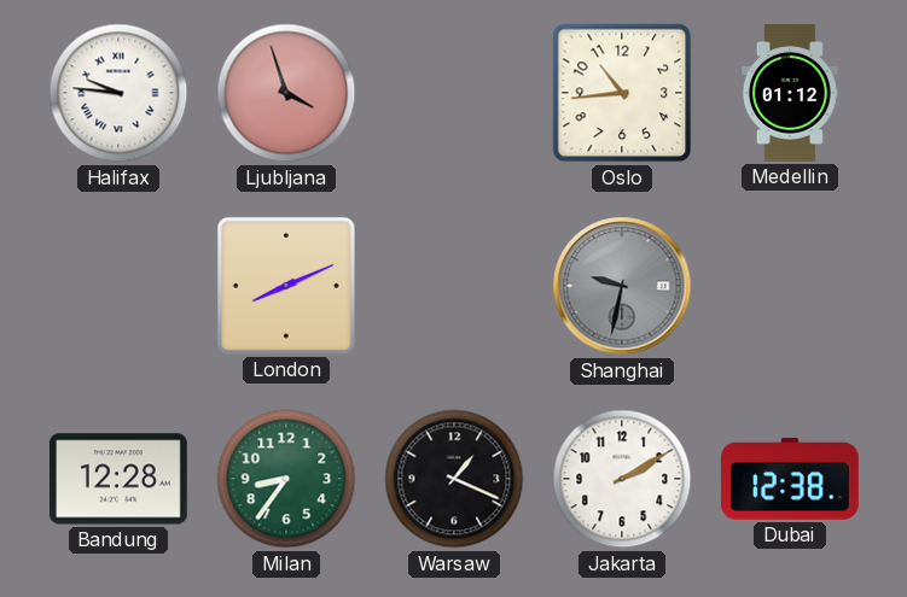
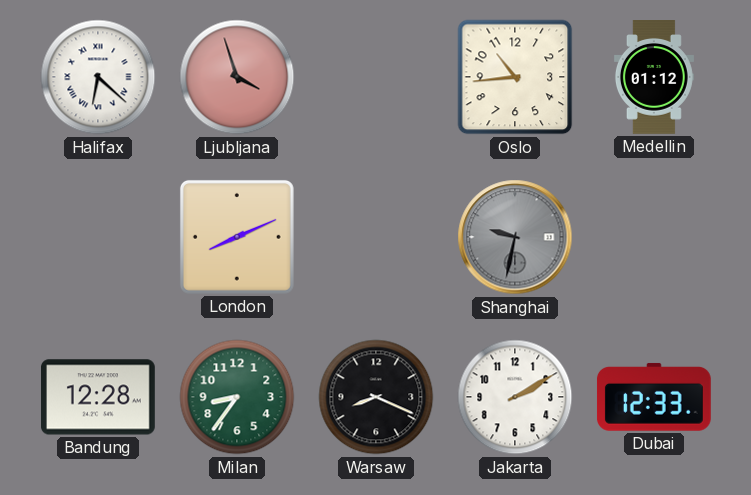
Halifax: 9:46 -> 6:22 (98, 77)
Warsaw: 1:19 -> 8:19 (376, 397)
Dubai: 12:38 -> 12:33 (654, 397)
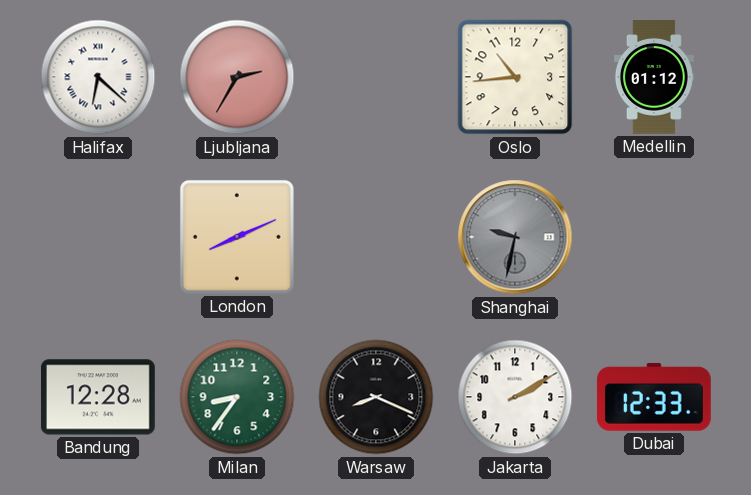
Ljubljana: 3:57 -> 2:35 (237, 77)
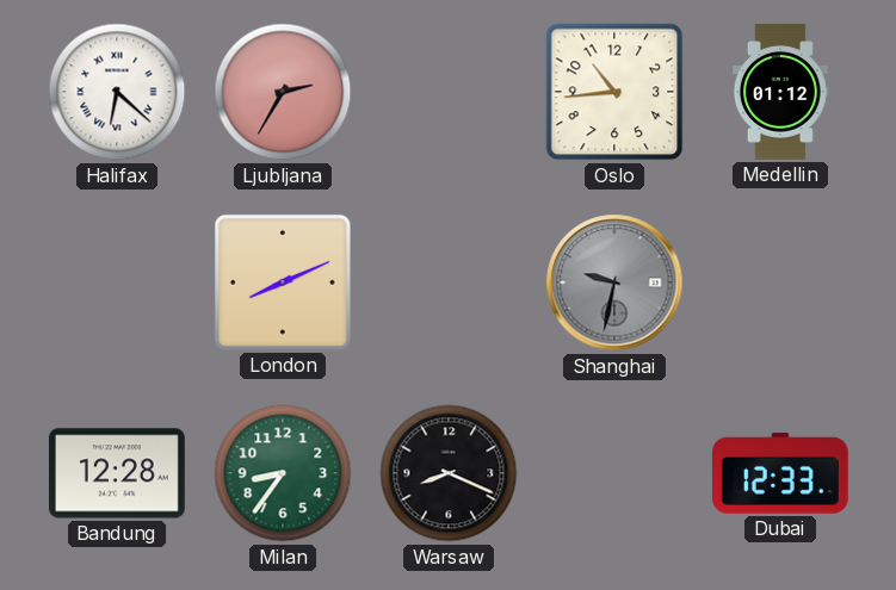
Jakarta: 2:10 -> none (515, 397)
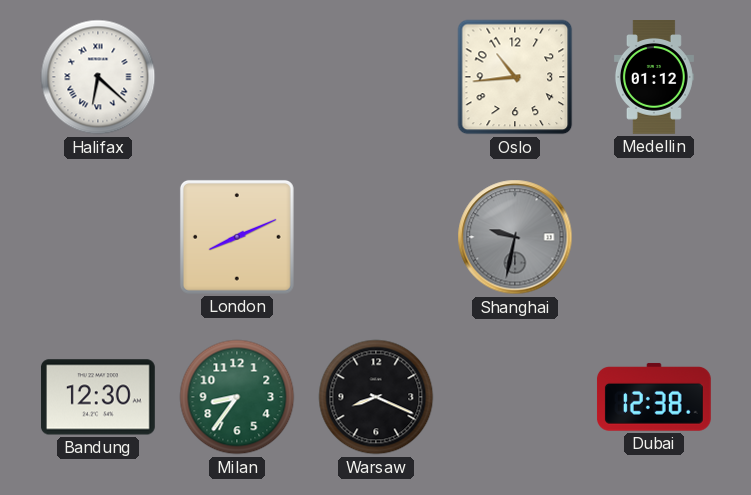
Ljubljana: 2:35 -> none (283, 92)
Bandung: 12:28 -> 12:30 (98, 397)
Dubai: 12:33 -> 12:38 (654, 397)
